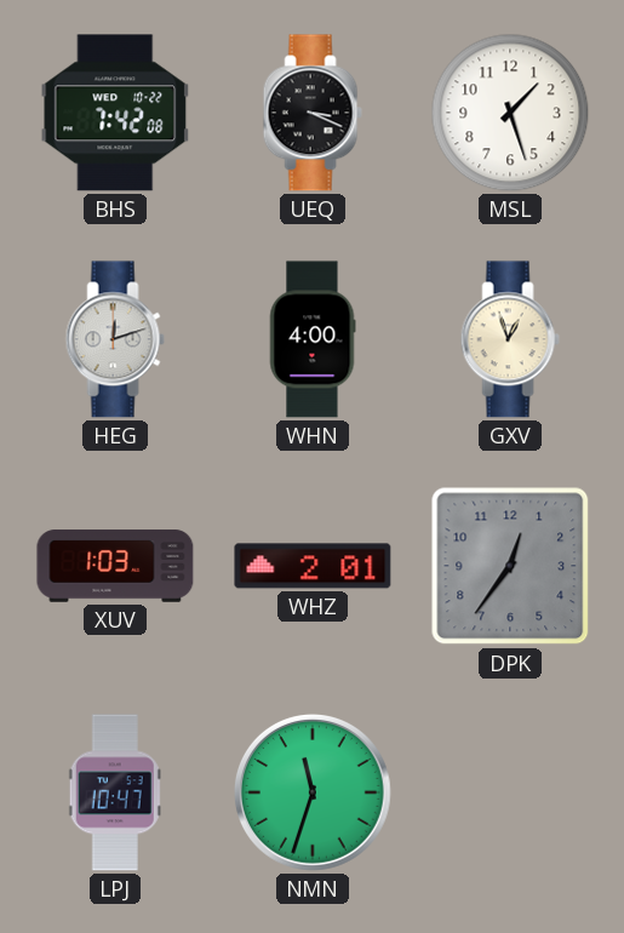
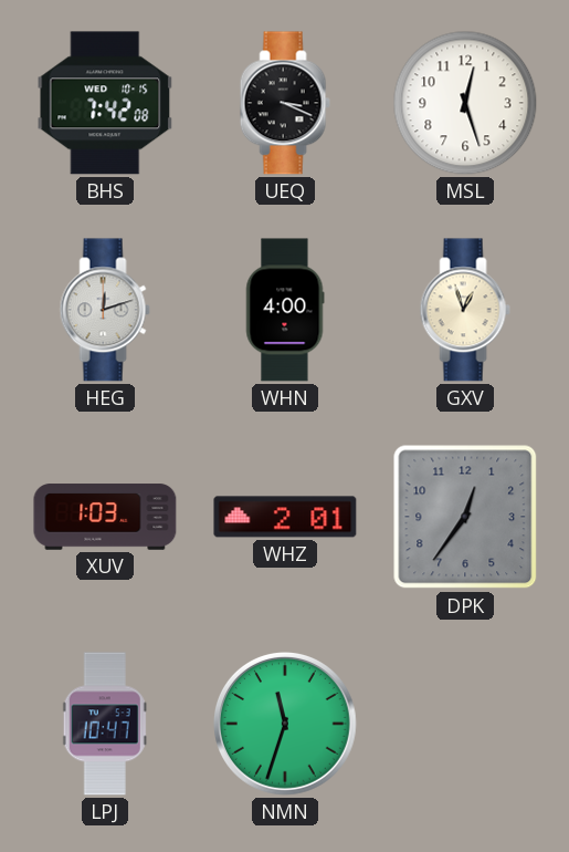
BHS date: WED 10-22 -> WED 10-15 (105, 103)
MSL: 1:27 -> 12:27 (465, 103)
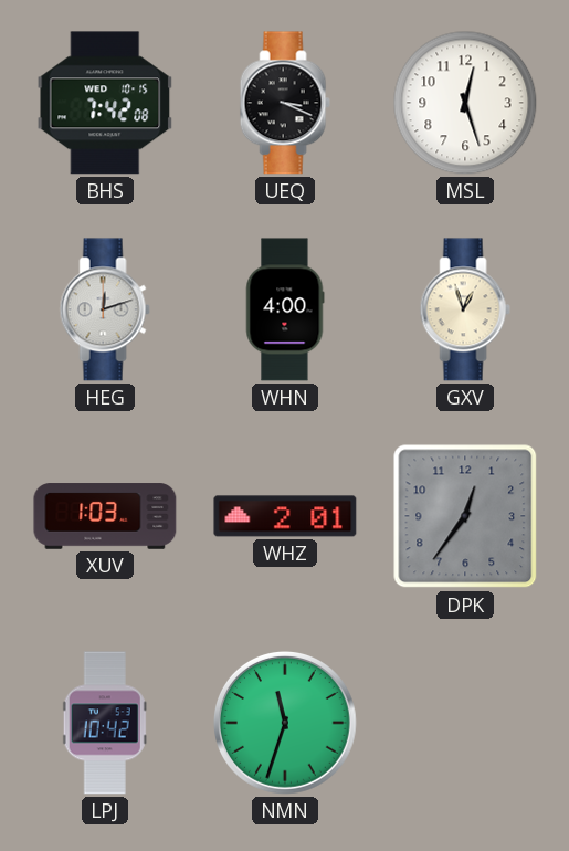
LPJ: 10:47 -> 10:42 (105, 723)
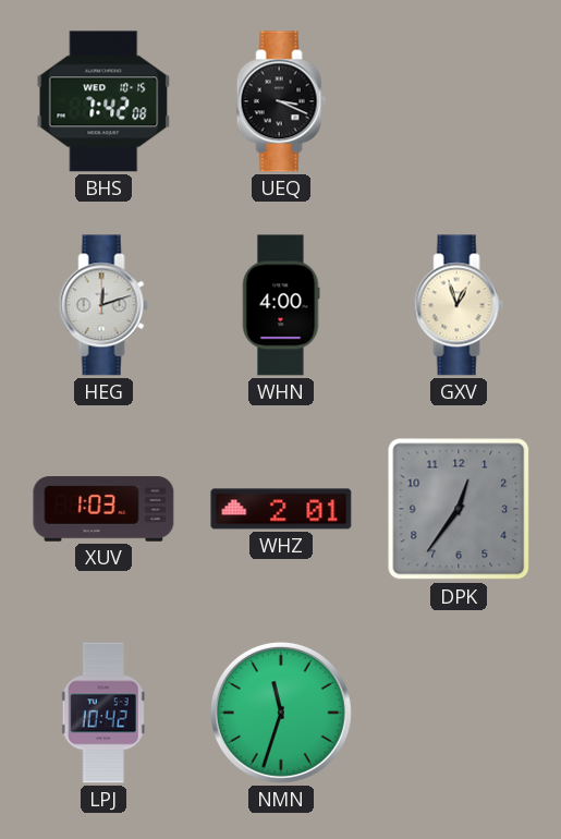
MSL: 12:27 -> none (465, 103)
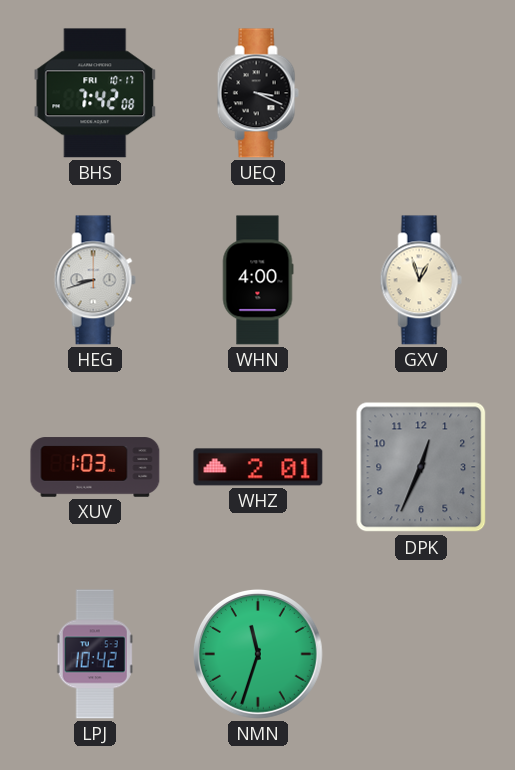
BHS date: WED 10-15 -> FRI 10-17 (95, 93)
HEG: 12:12 -> 8:42 (95, 280)
DPK: 12:36 -> 12:34 (421, 467)
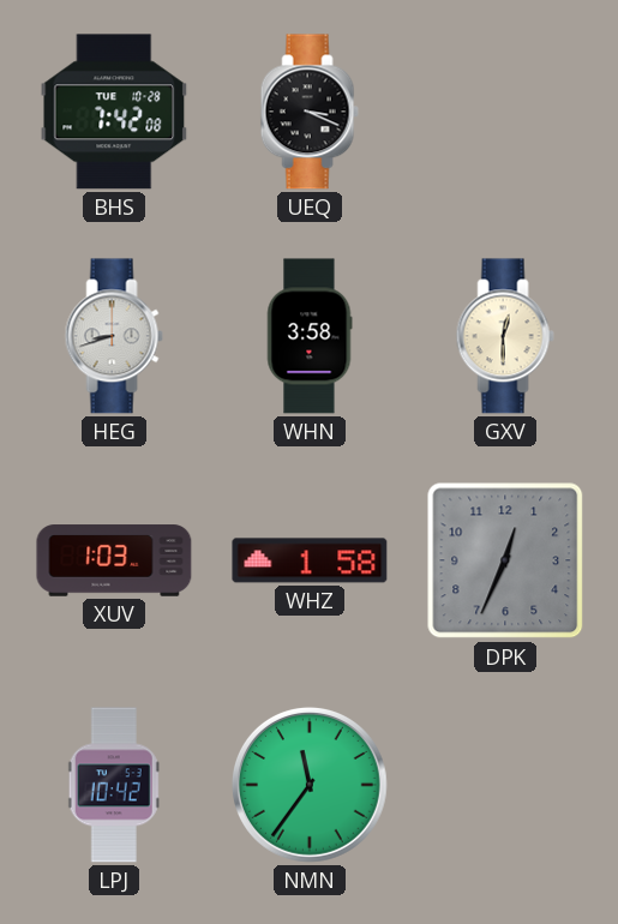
BHS date: FRI 10-17 -> TUE 10-28 (114, 112)
WHN: 4:00 -> 3:58 (310, 336)
GXV: 12:57 -> 12:30 (505, 336)
WHZ: 2:01 -> 1:58 (310, 560)
NMN: 11:33 -> 11:36 (310, 785)
